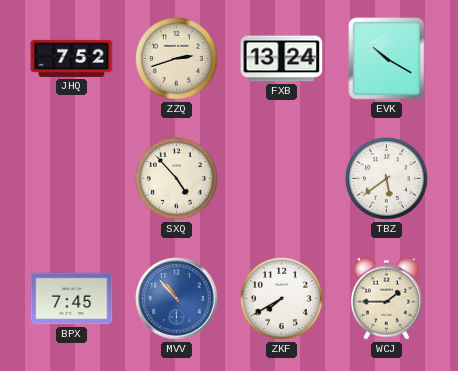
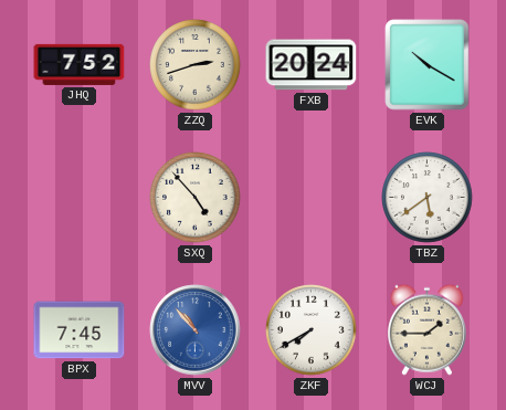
FXB: 13:24 -> 20:24 (312, 65)
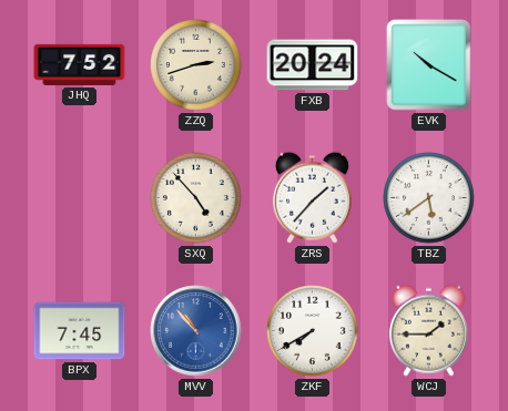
ZRS: none -> 1:37 (312, 197)
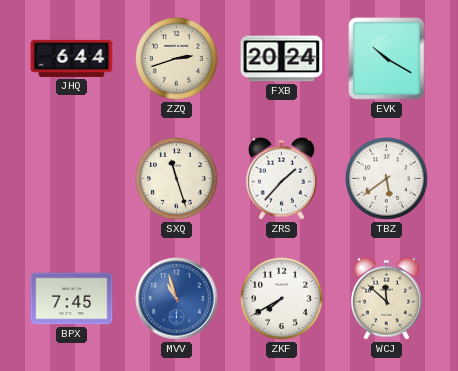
JHQ: 7:52 -> 6:44 (72, 58)
SXQ: 4:53 -> 11:27 (177, 179)
MVV: 10:53 -> 10:57 (177, 299)
WCJ: 1:45 -> 11:52 (386, 298)
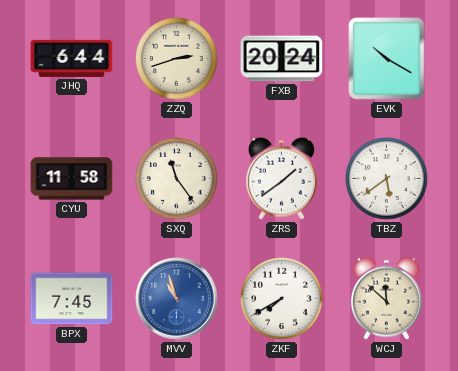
CYU: none -> 11:58 (72, 179)
SXQ: 11:27 -> 11:24 (177, 179)
ZRS: 1:37 -> 1:39 (281, 178)
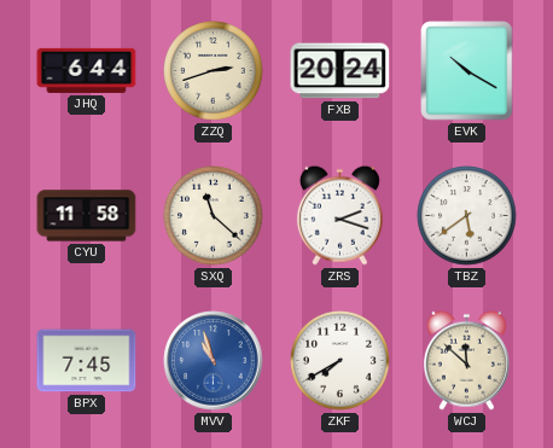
SXQ: 11:24 -> 11:22 (214, 216)
ZRS: 1:39 -> 2:18 (339, 215)
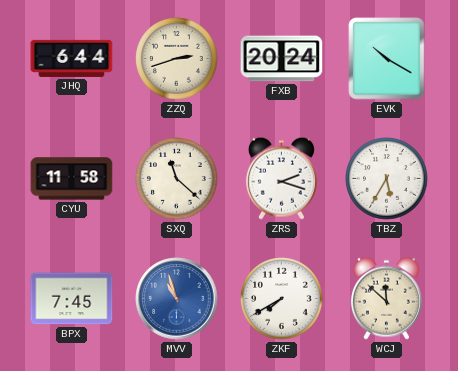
TBZ: 5:39 -> 5:35 (387, 179)
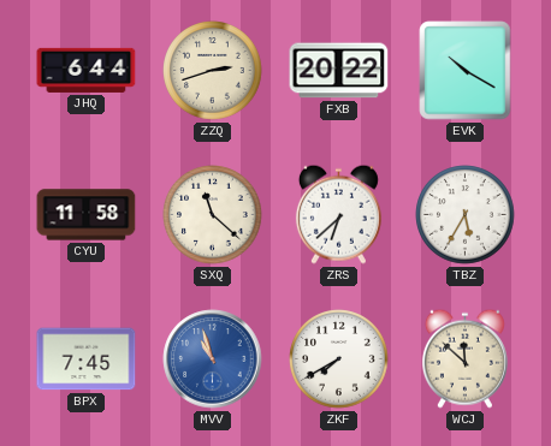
FXB: 20:24 -> 20:22 (339, 71)
ZRS: 2:18 -> 6:38 (338, 214)
